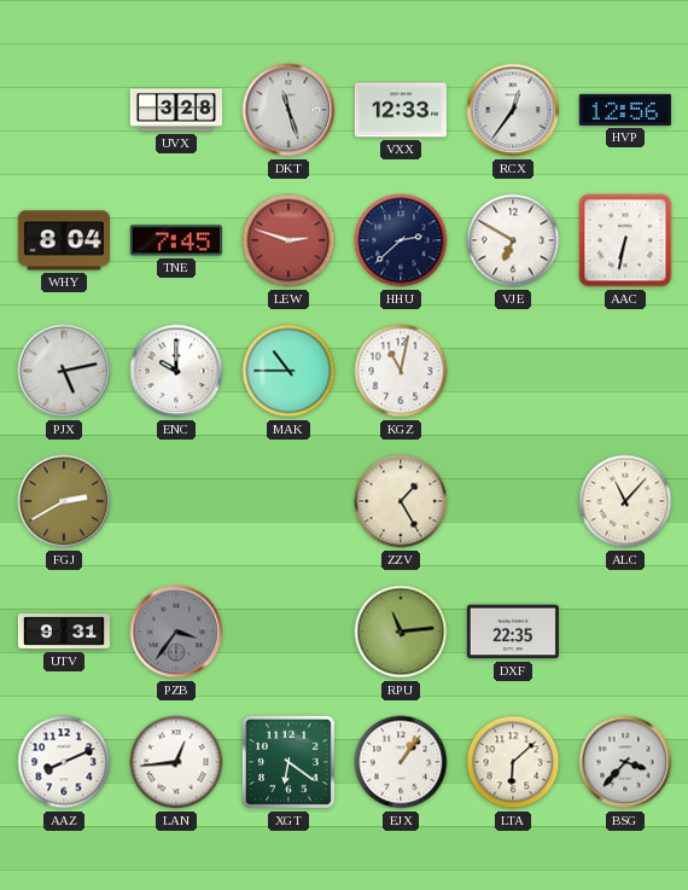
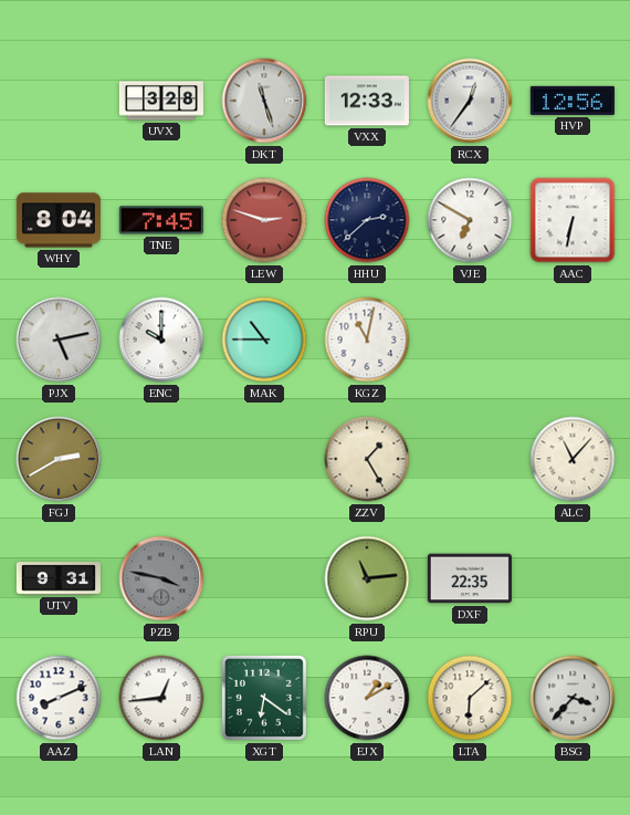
PZB: 3:36 -> 3:47 (161, 578)
EJX: 1:06 -> 1:10 (367, 698)
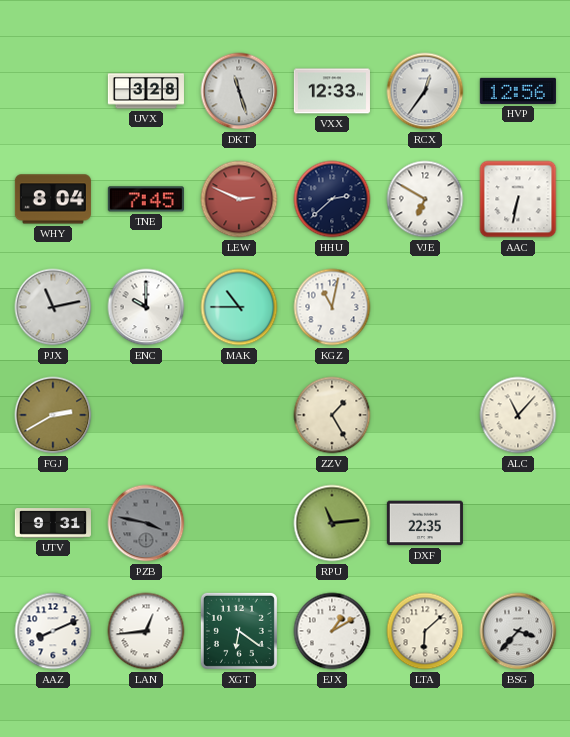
LEW: 2:48 -> 2:49 (239, 199)
PJX: 5:13 -> 11:13 (53, 307)
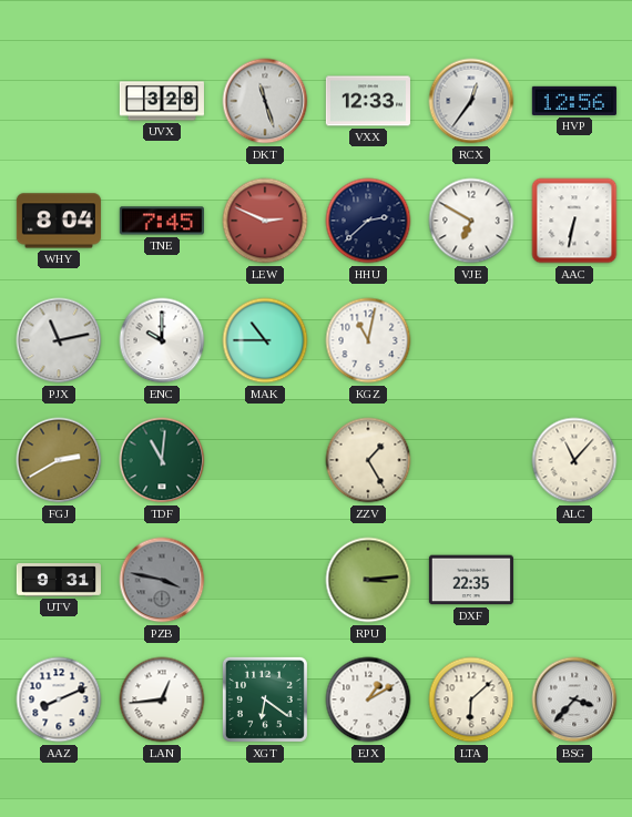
TDF: none -> 11:01 (162, 460)
RPU: 11:14 -> 3:14 (368, 580)
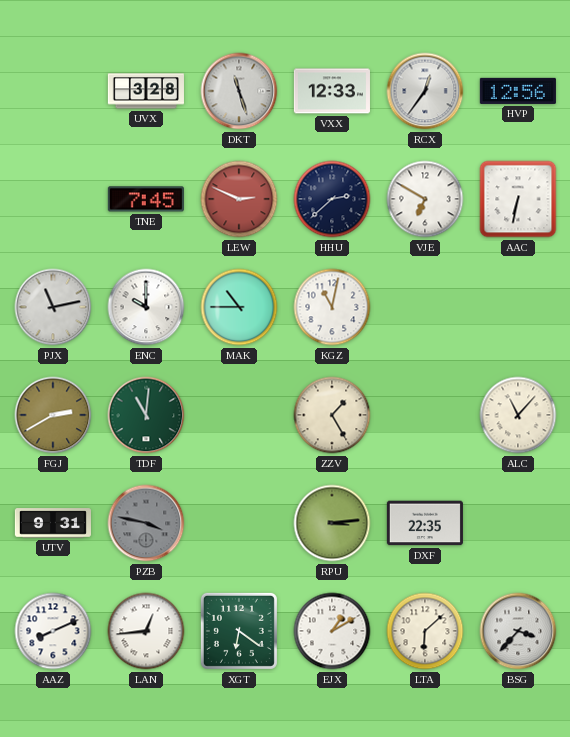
WHY: 8:04 -> none (59, 221)
